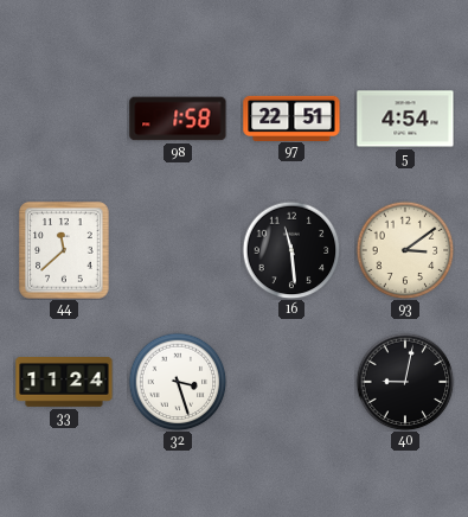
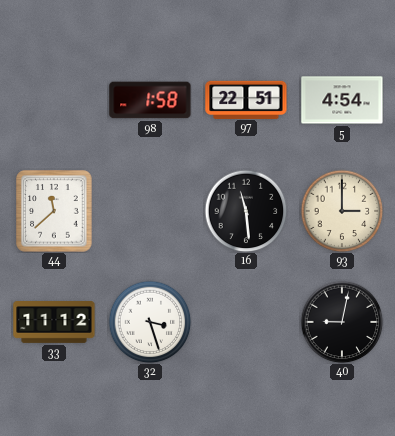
93: 3:09 -> 3:00 (342, 211)
33: 11:24 -> 11:12 (54, 323)
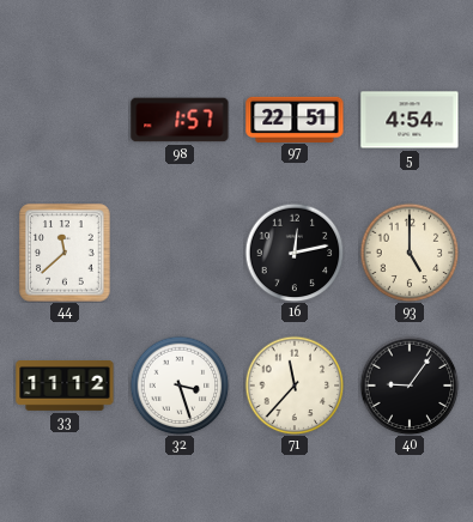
98: 1:58 -> 1:57 (180, 120)
16: 11:29 -> 12:13 (295, 253)
93: 3:00 -> 5:00 (410, 253)
71: none -> 11:37 (295, 386)
40: 9:02 -> 9:06 (410, 386)
